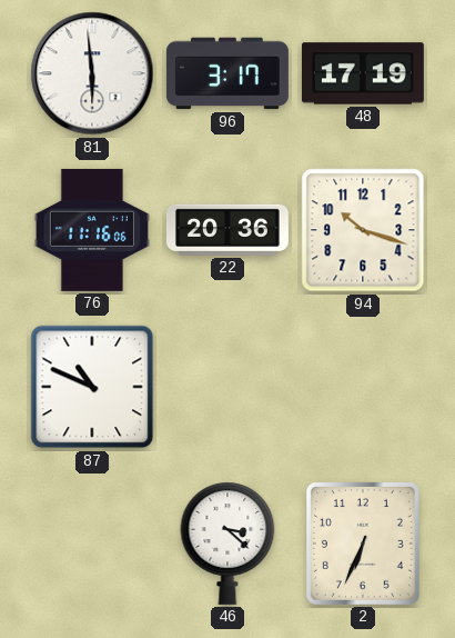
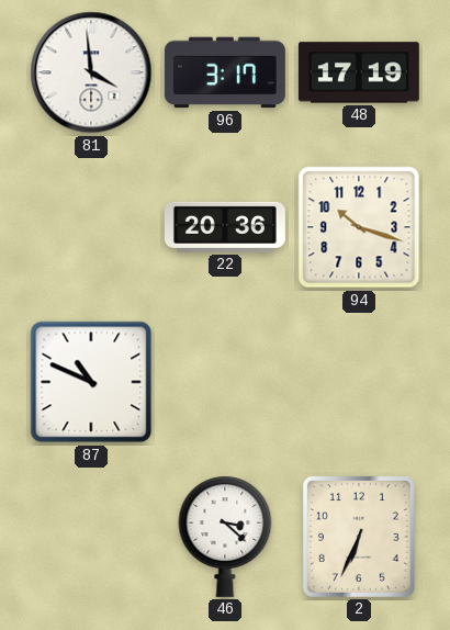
81: 5:59 -> 3:59 (91, 72)
76: 11:16 -> none (92, 230)
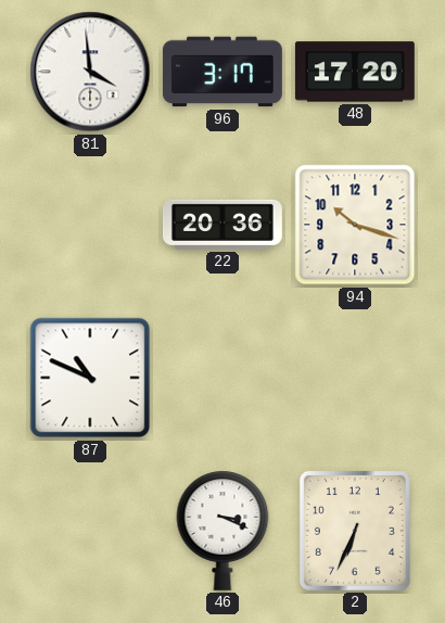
48: 17:19 -> 17:20 (355, 72)
46: 3:22 -> 3:19 (223, 531)
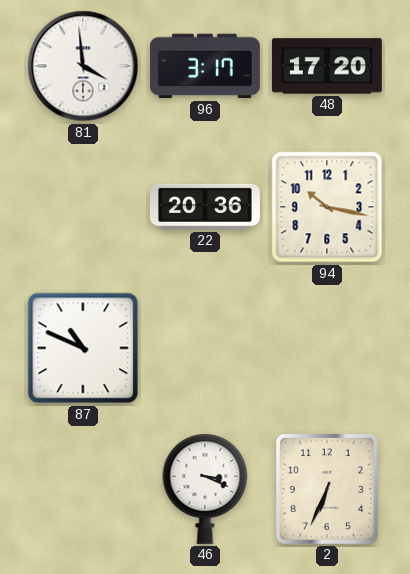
94: 10:18 -> 10:17 (327, 207)
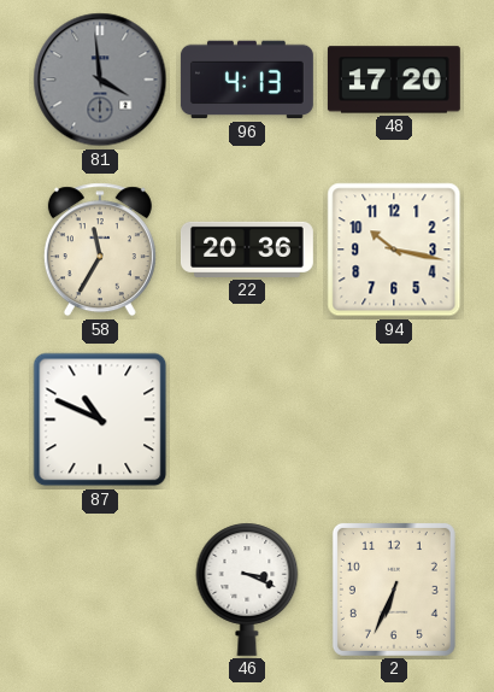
81 dial: white -> grey (100, 80)
96: 3:17 -> 4:13 (247, 80)
58: none -> 11:35 (100, 250)
